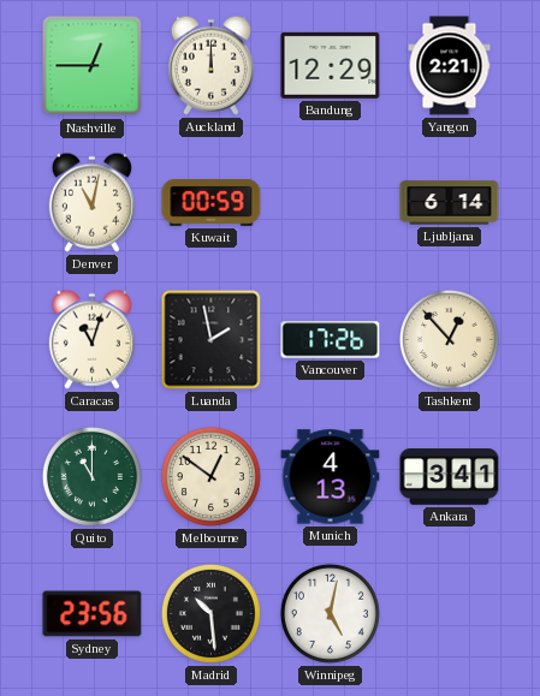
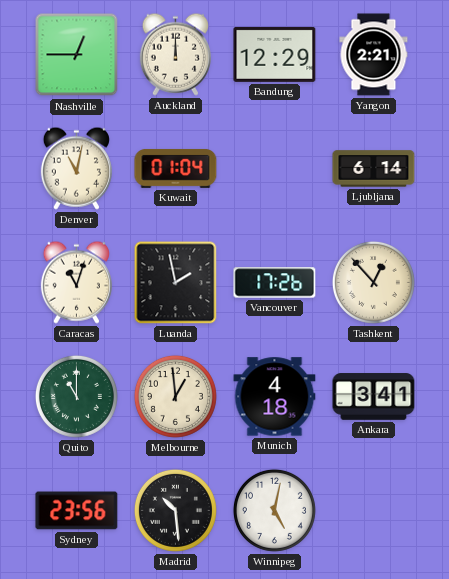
Kuwait: 00:59 -> 01:04 (176, 168)
Melbourne: 12:51 -> 12:59 (175, 396)
Munich: 4:13 -> 4:18 (275, 397)
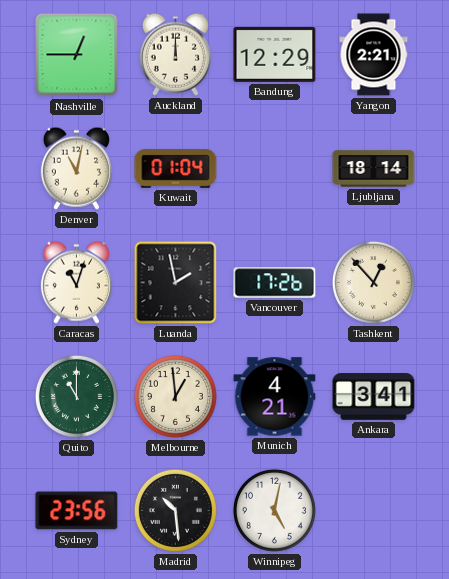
Ljubljana: 6:14 -> 18:14 (374, 169)
Munich: 4:18 -> 4:21 (275, 397)
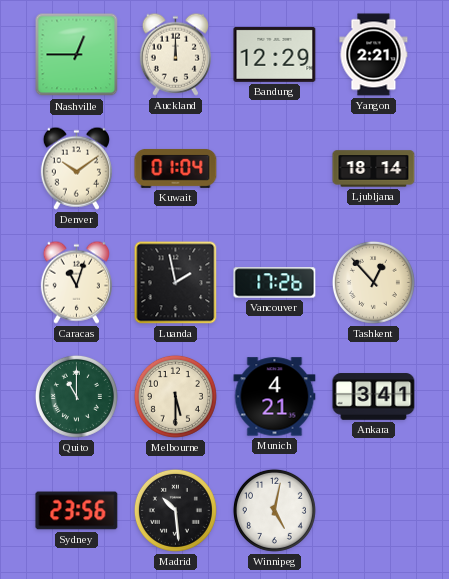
Denver: 11:02 -> 10:09 (76, 168)
Melbourne: 12:59 -> 5:30 (175, 396)
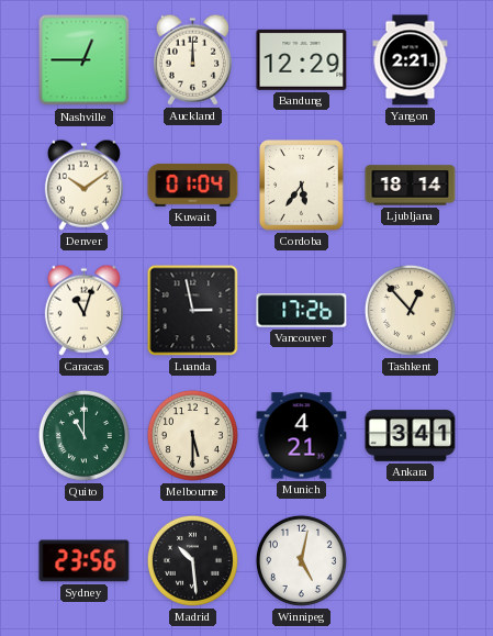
Cordoba: none -> 5:36 (302, 186)
Luanda: 1:58 -> 2:58 (193, 311)
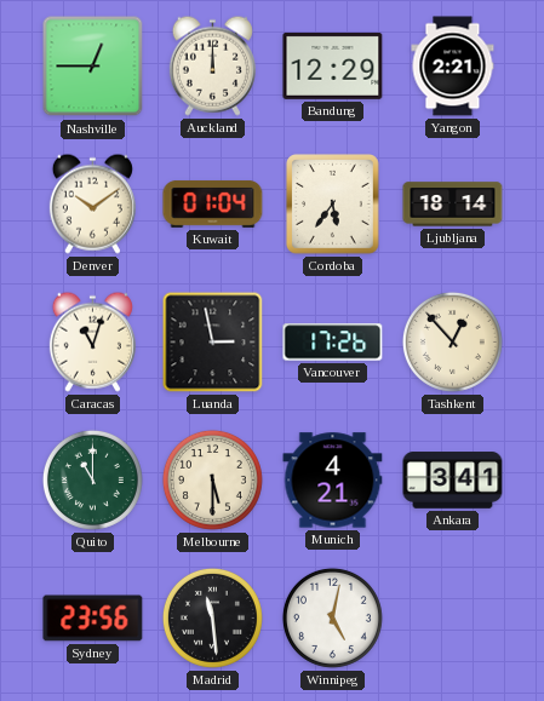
Madrid: 10:29 -> 11:29 (212, 617)
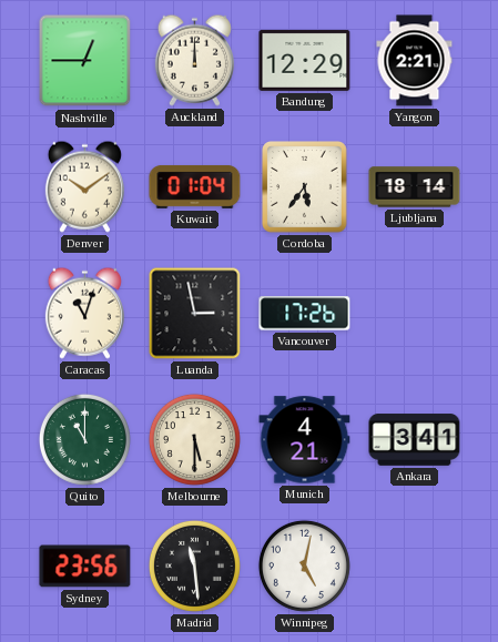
Tashkent: 12:53 -> none (452, 341)
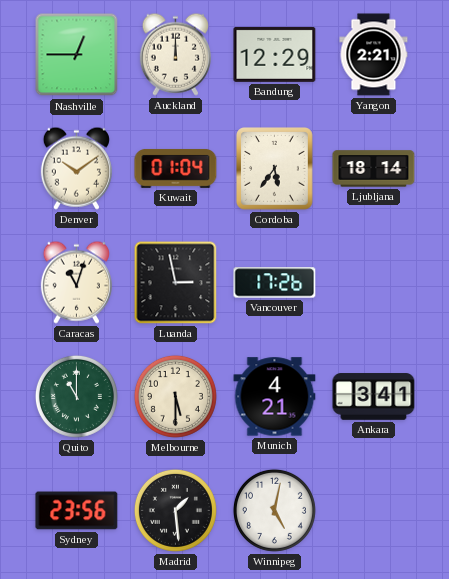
Madrid: 11:29 -> 1:29 (175, 510)
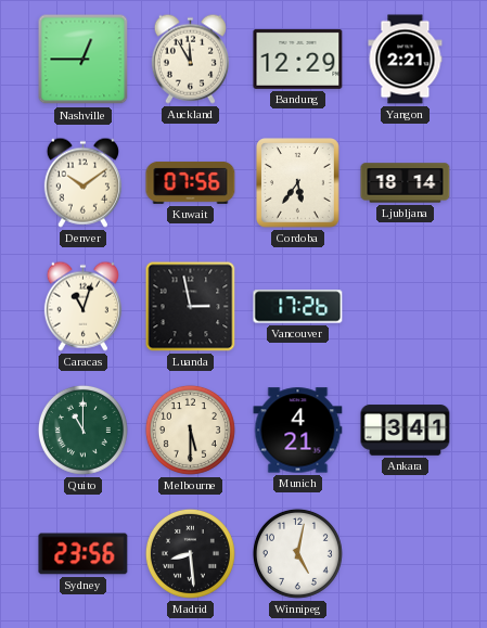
Auckland: 12:00 -> 11:55 (190, 59)
Kuwait: 01:04 -> 07:56 (191, 182)
Madrid: 1:29 -> 8:29 (190, 553)
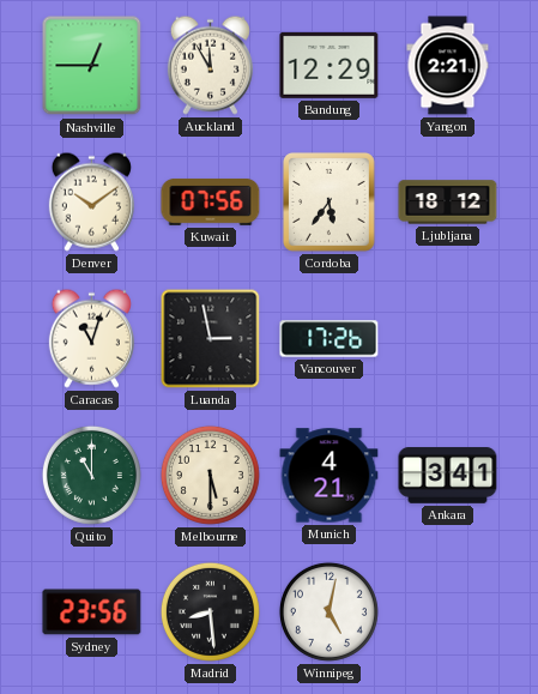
Ljubljana: 18:14 -> 18:12 (448, 203)
